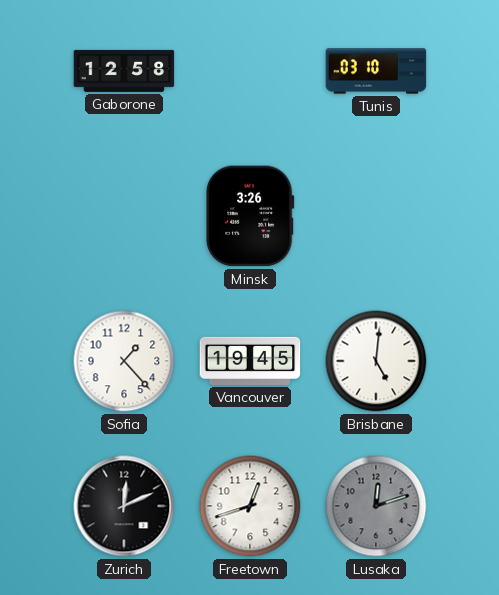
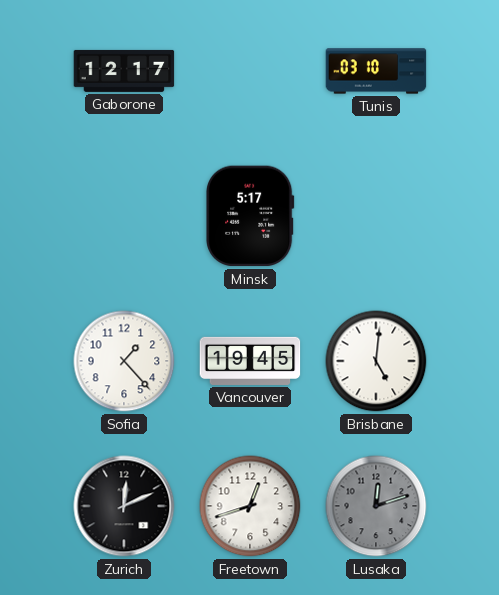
Gaborone: 12:58 -> 12:17 (124, 71)
Minsk: 3:26 -> 5:17 (251, 216)
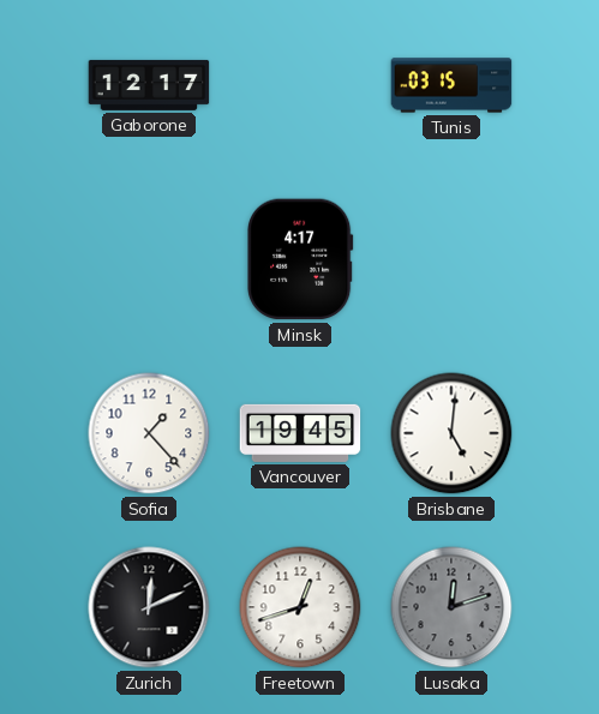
Tunis: 03:10 -> 03:15 (451, 85)
Minsk: 5:17 -> 4:17 (301, 259)
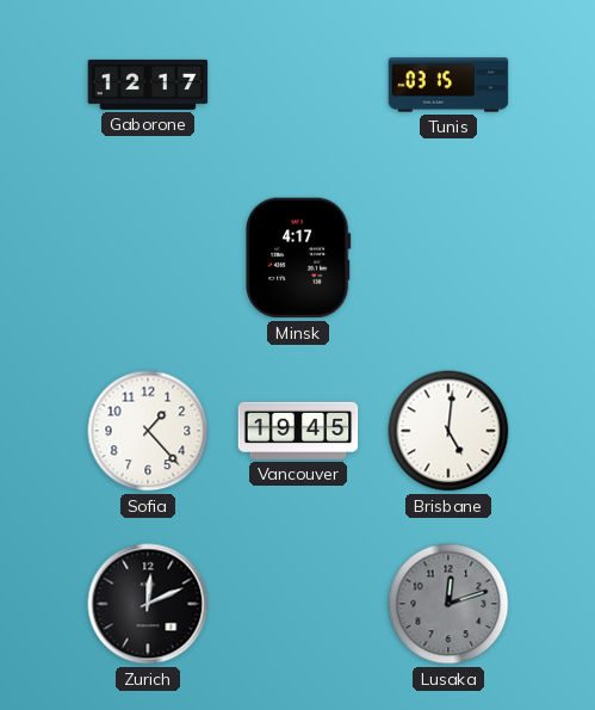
Freetown: 12:42 -> none (300, 607)
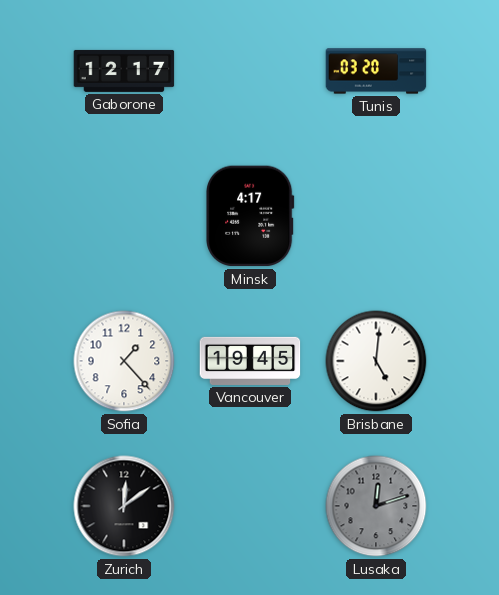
Tunis: 03:15 -> 03:20 (376, 71)
Zurich: 12:11 -> 12:09 (124, 506)
